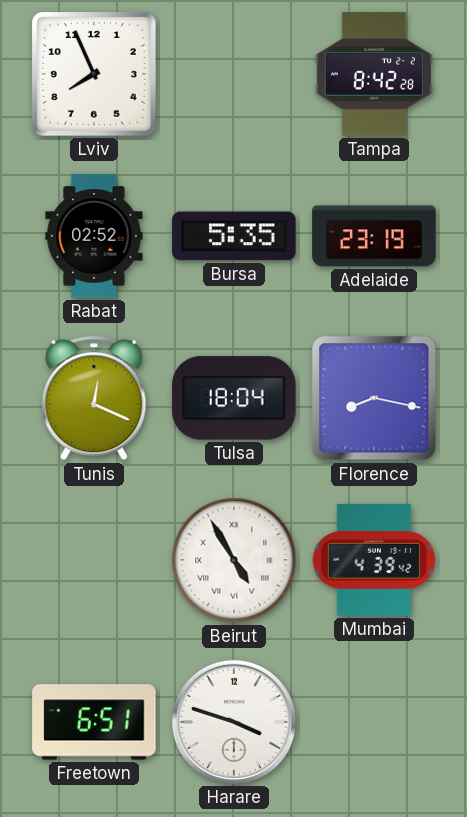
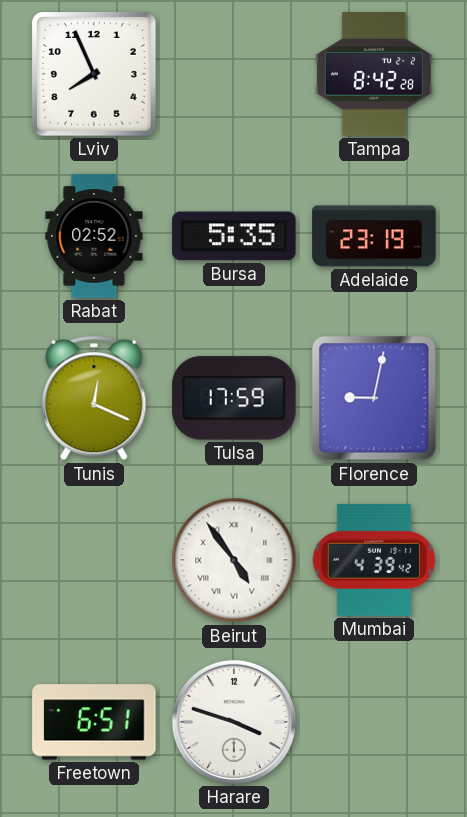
Tulsa: 18:04 -> 17:59 (234, 398)
Florence: 8:17 -> 9:02 (374, 398)
Beirut: 4:55 -> 4:54 (234, 560)
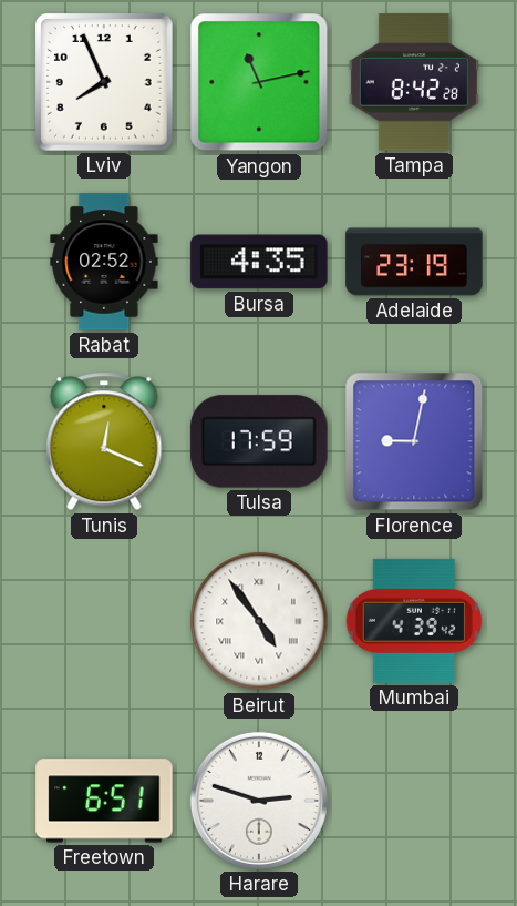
Yangon: none -> 11:13 (259, 82)
Bursa: 5:35 -> 4:35 (259, 262)
Harare: 3:48 -> 2:48 (259, 801)
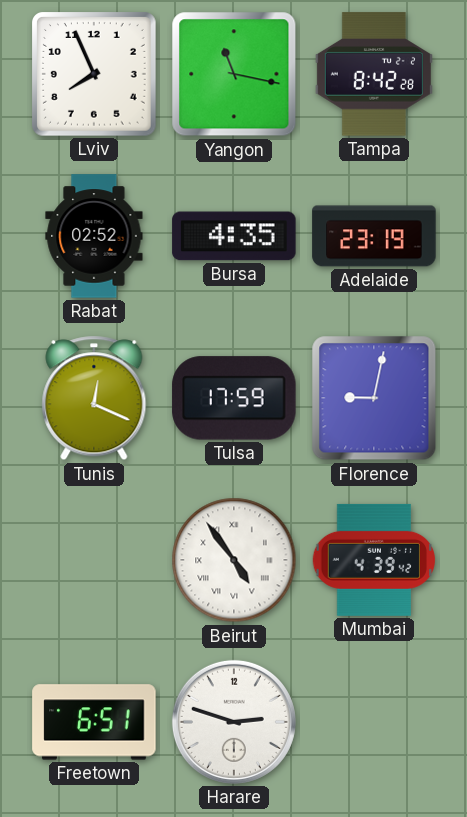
Yangon: 11:13 -> 11:17 (234, 74)
